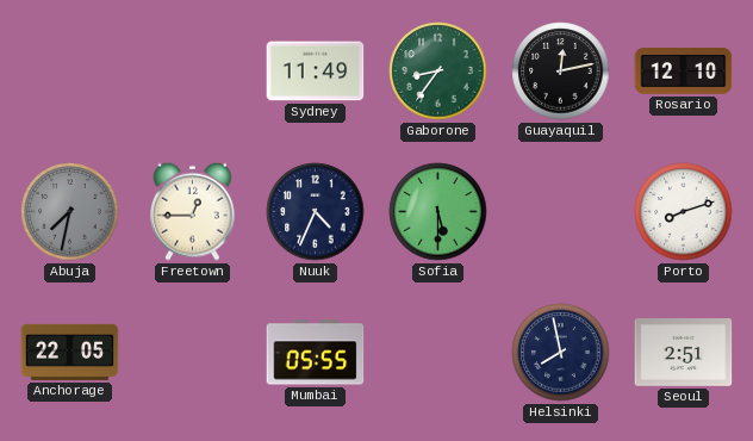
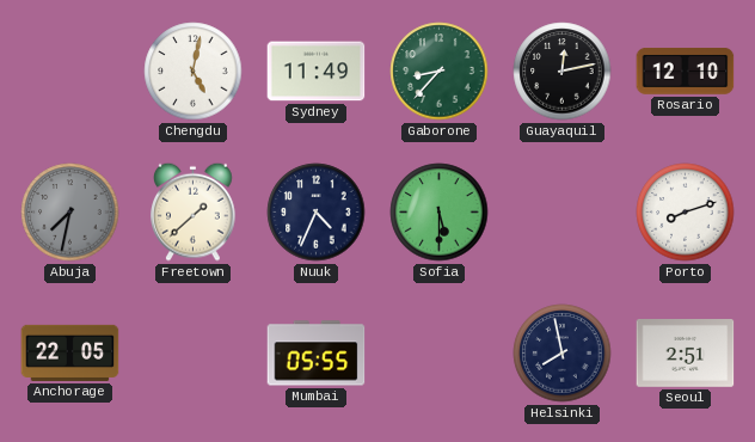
Chengdu: none -> 5:02 (194, 72)
Gaborone: 8:36 -> 8:37 (440, 72)
Freetown: 12:45 -> 1:38 (194, 211)
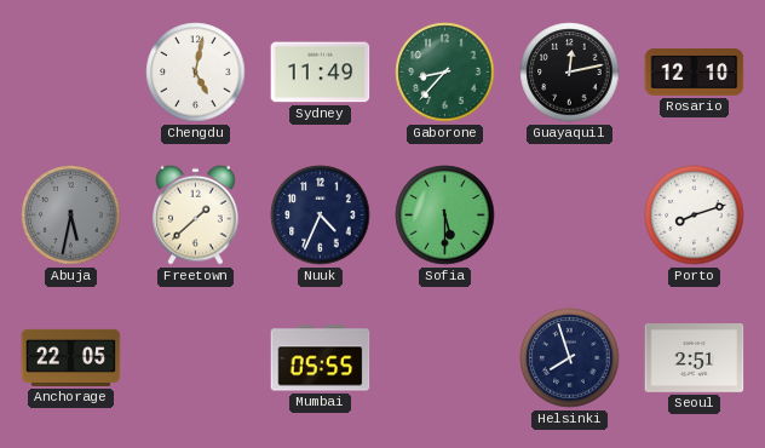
Abuja: 7:32 -> 5:32 (71, 216)
Helsinki: 7:58 -> 7:57 (570, 358)
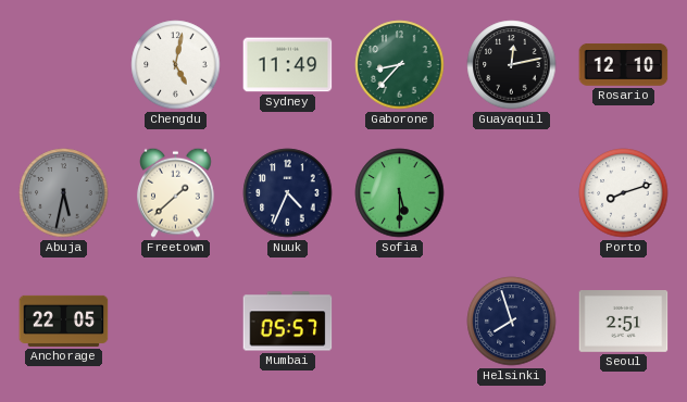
Mumbai: 05:55 -> 05:57 (288, 322)
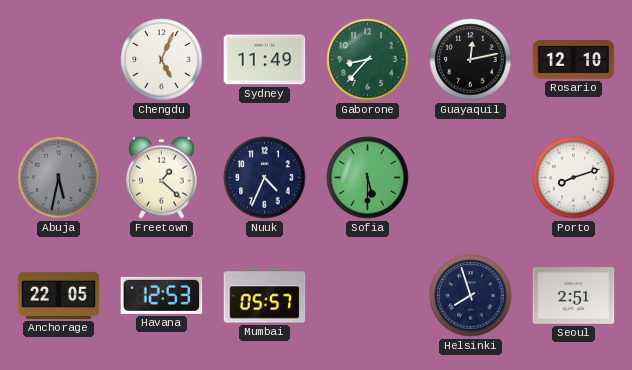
Chengdu: 5:02 -> 5:04 (162, 60)
Freetown: 1:38 -> 1:22 (162, 177)
Havana: none -> 12:53 (162, 295)
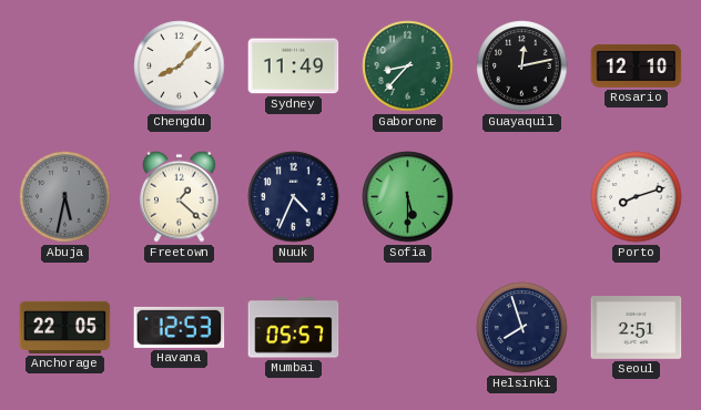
Chengdu: 5:04 -> 8:07 (180, 66)
